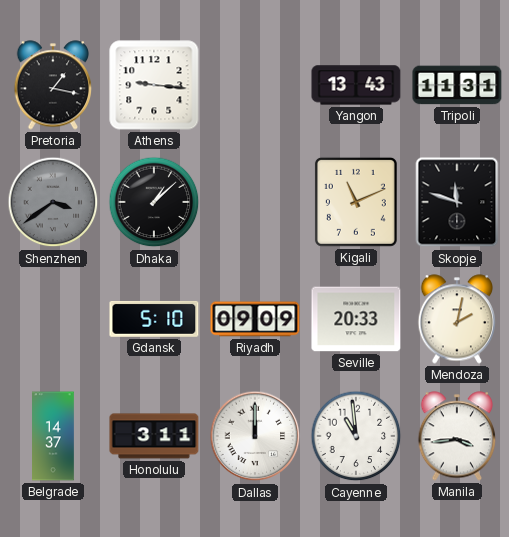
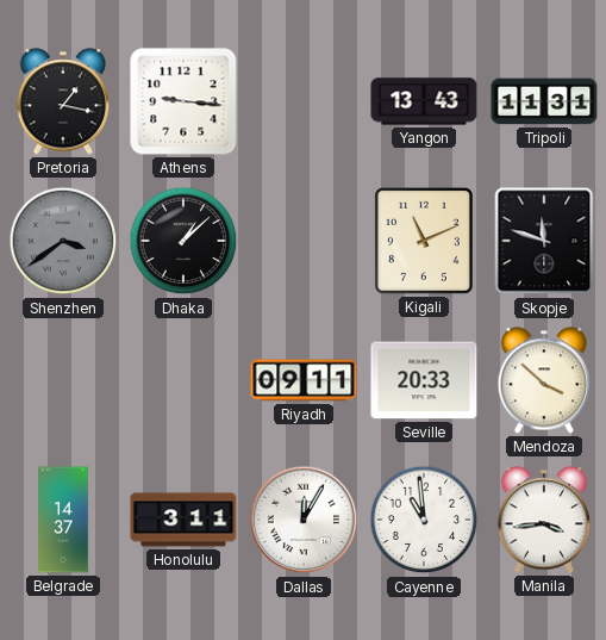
Gdansk: 5:10 -> none (154, 319)
Riyadh: 09:09 -> 09:11 (304, 380)
Mendoza: 2:02 -> 3:52 (544, 380)
Dallas: 12:00 -> 12:05 (304, 520)
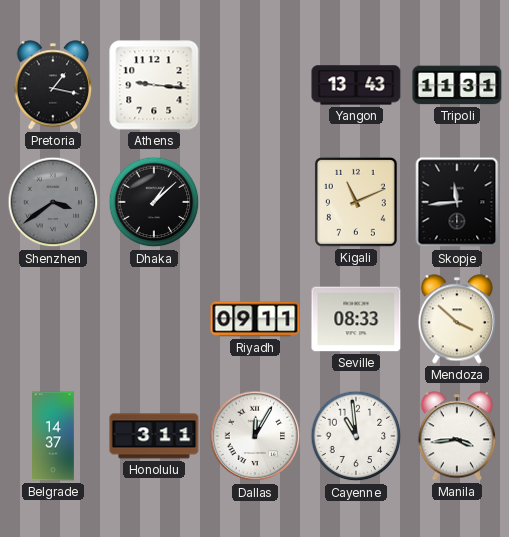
Skopje: 11:48 -> 11:44 (457, 202)
Seville: 20:33 -> 08:33 (356, 319)
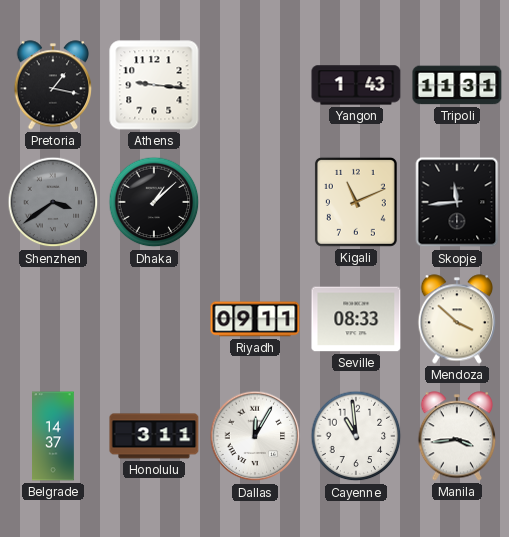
Yangon: 13:43 -> 1:43 (356, 85)
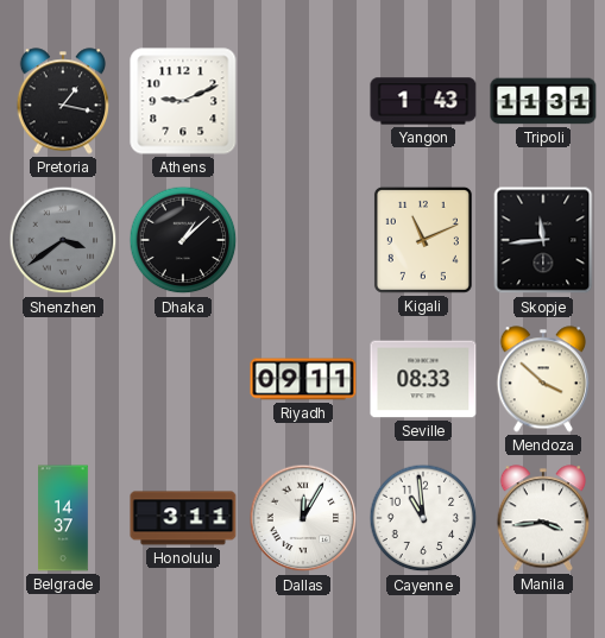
Athens: 9:16 -> 9:11 (183, 101)
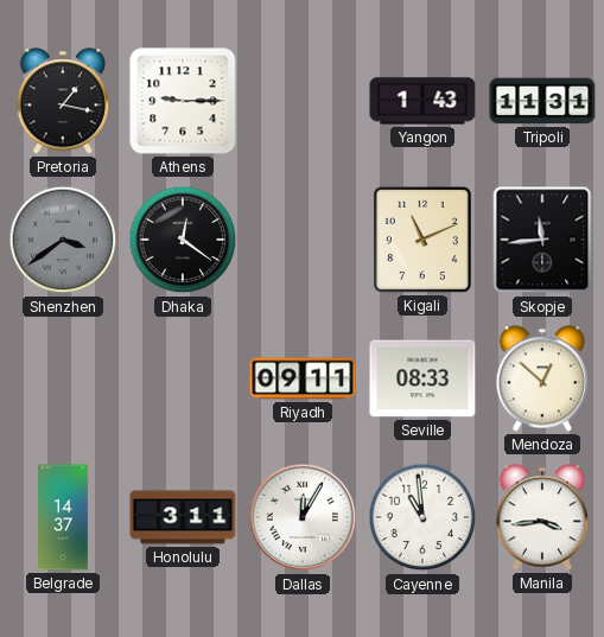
Athens: 9:11 -> 9:15 (183, 101)
Dhaka: 1:08 -> 12:21 (183, 240)
Mendoza: 3:52 -> 12:52 (542, 378)
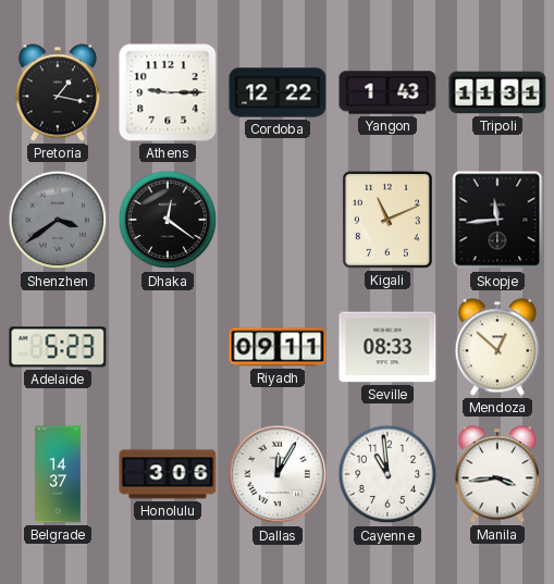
Cordoba: none -> 12:22 (278, 92)
Adelaide: none -> 5:23 (58, 347)
Honolulu: 3:11 -> 3:06 (168, 474)
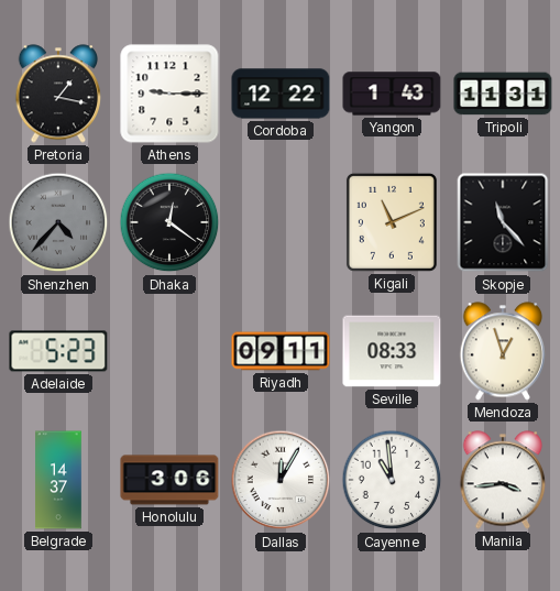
Shenzhen: 3:39 -> 4:37 (58, 222)
Skopje: 11:44 -> 11:23 (503, 222)
Mendoza: 12:52 -> 12:57 (503, 351)
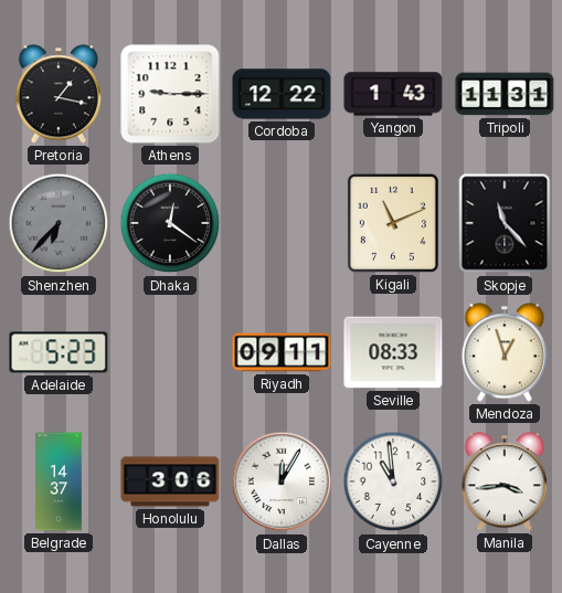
Shenzhen: 4:37 -> 6:37 (59, 223)
